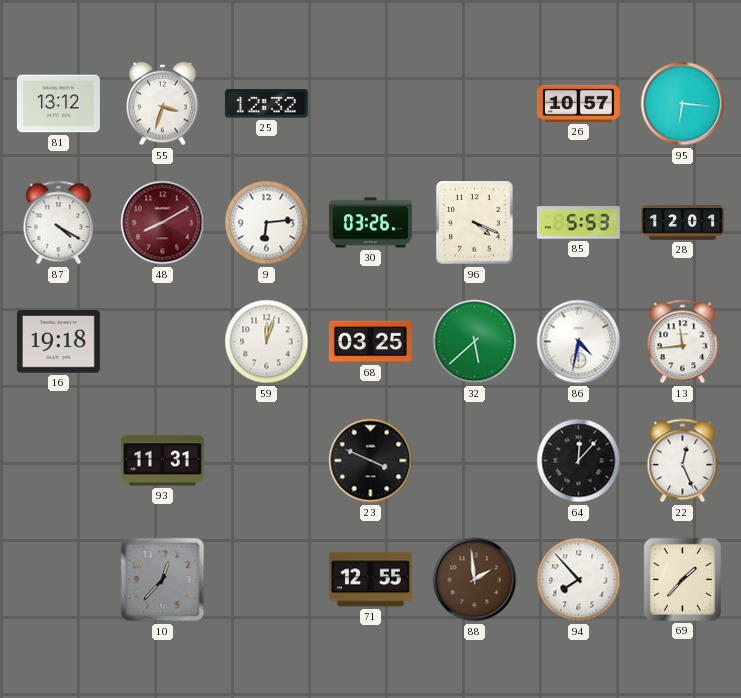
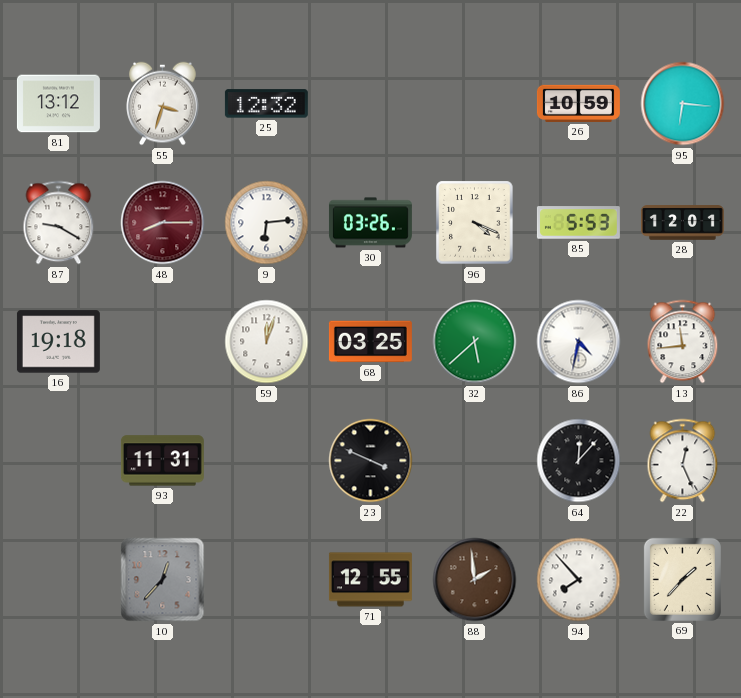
26: 10:57 -> 10:59 (578, 103)
87: 4:20 -> 9:20 (59, 223)
48: 8:10 -> 8:15 (163, 223)
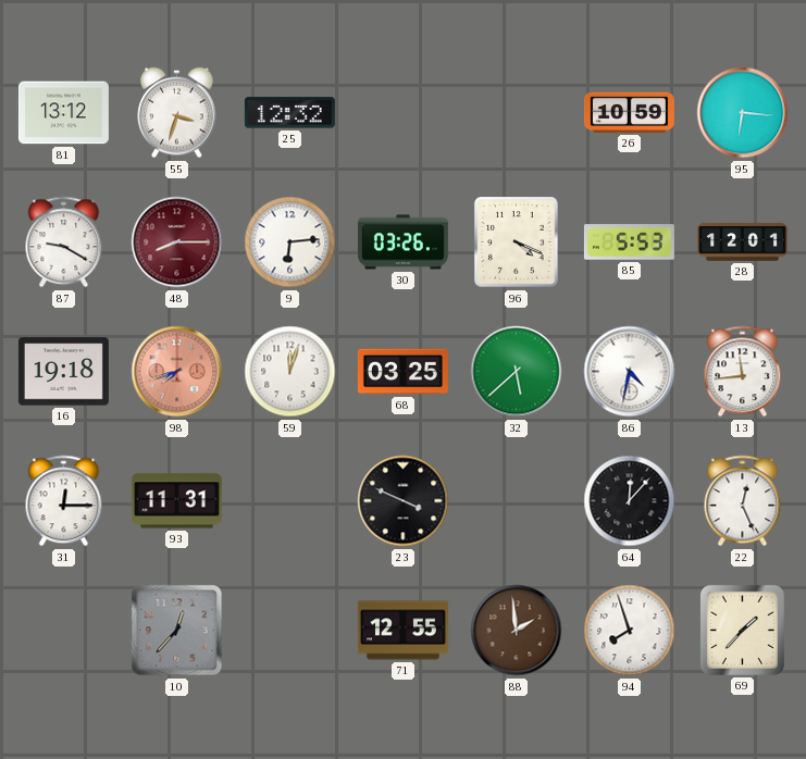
98: none -> 7:42 (177, 372)
31: none -> 12:15 (64, 501)
94: 7:53 -> 7:57 (630, 631)
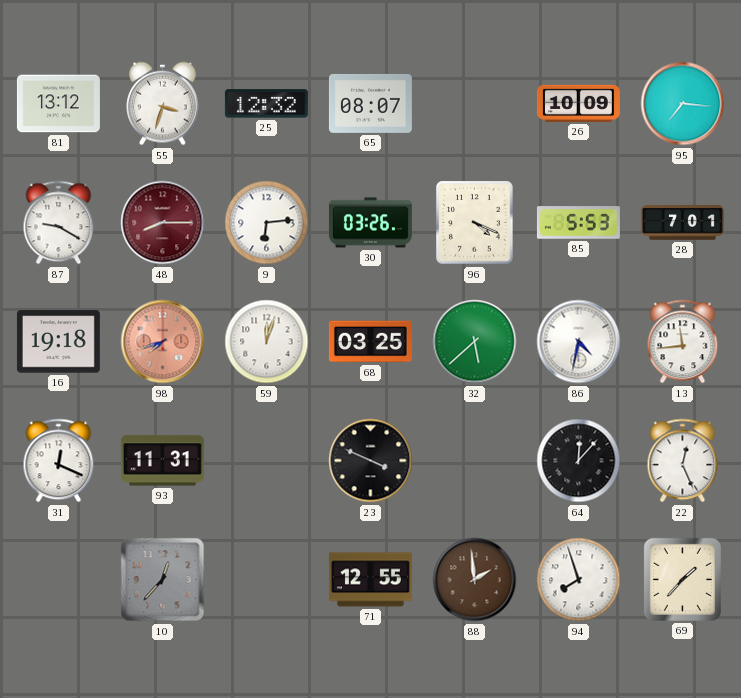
65: none -> 08:07 (370, 103)
26: 10:59 -> 10:09 (578, 103)
95: 6:16 -> 7:16 (683, 104)
28: 12:01 -> 7:01 (682, 223)
31: 12:15 -> 12:19 (59, 461)
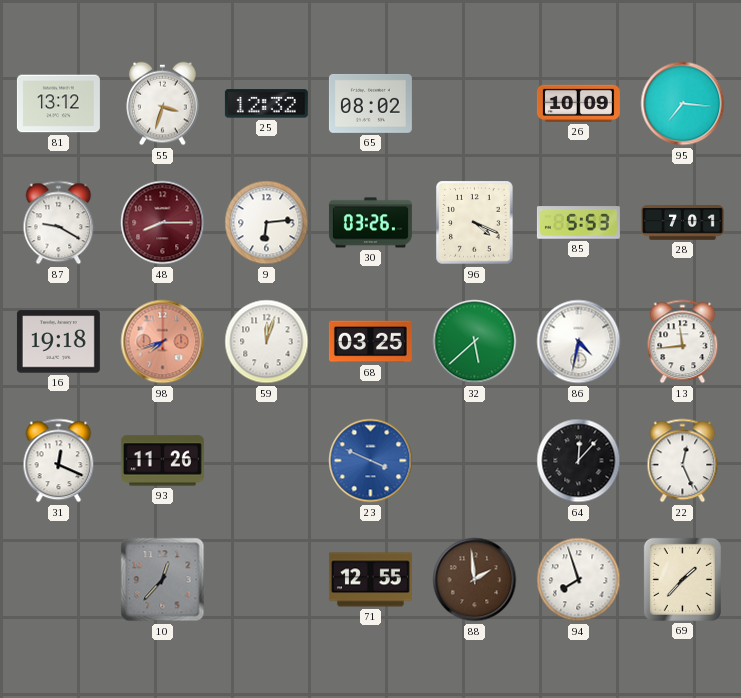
65: 08:07 -> 08:02 (370, 103)
93: 11:31 -> 11:26 (162, 461)
23 dial: black -> blue (371, 461)
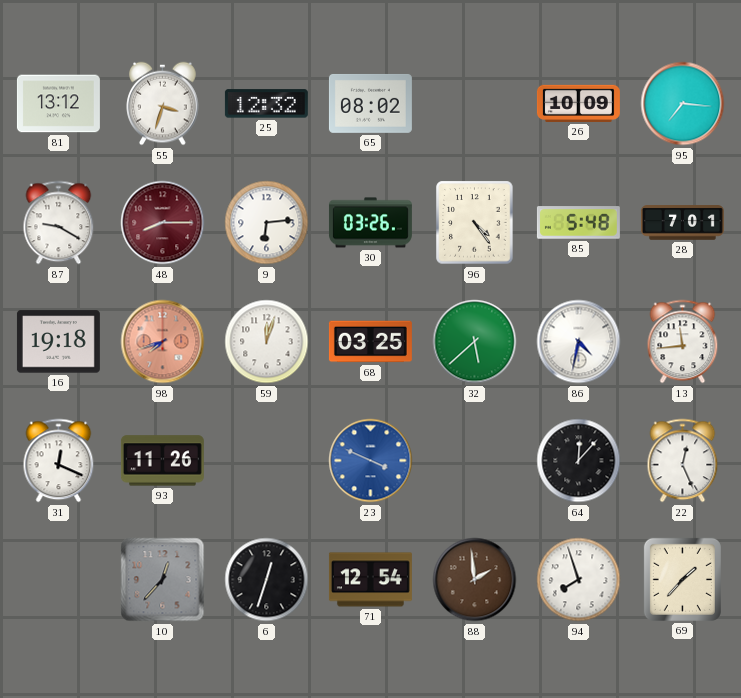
96: 4:19 -> 4:24 (475, 223)
85: 5:53 -> 5:48 (578, 223)
6: none -> 12:33 (267, 580)
71: 12:55 -> 12:54 (370, 580)
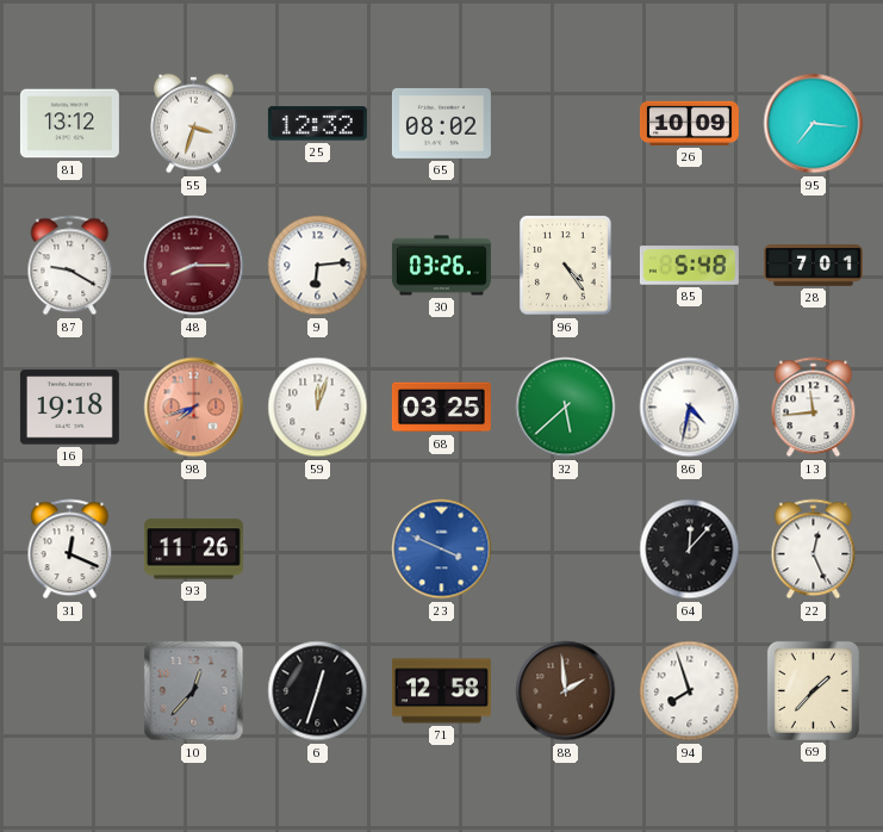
71: 12:54 -> 12:58 (441, 691)
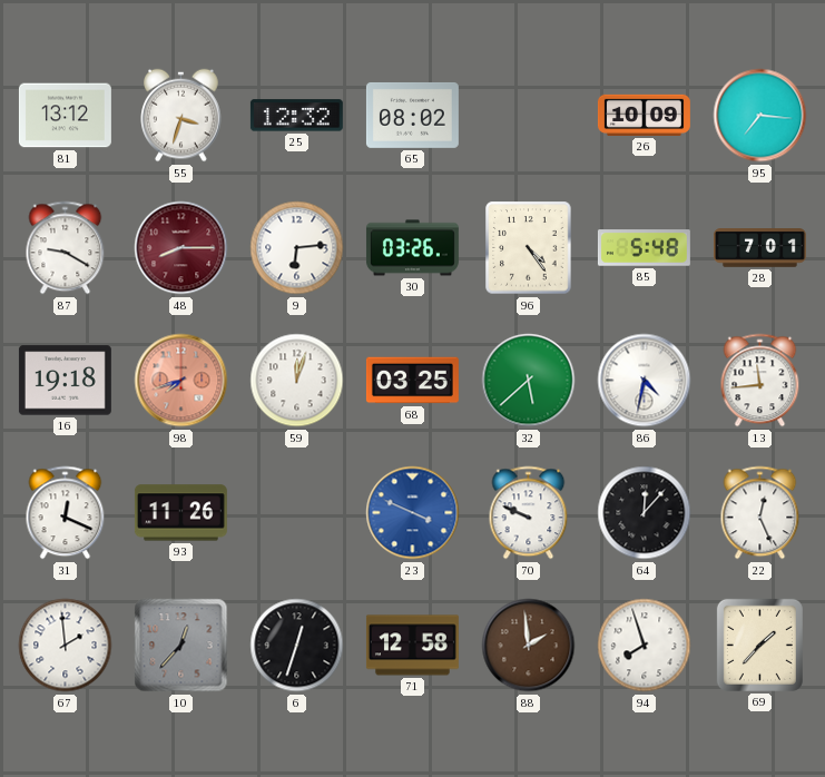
70: none -> 9:49 (529, 513)
67: none -> 1:59 (66, 646)
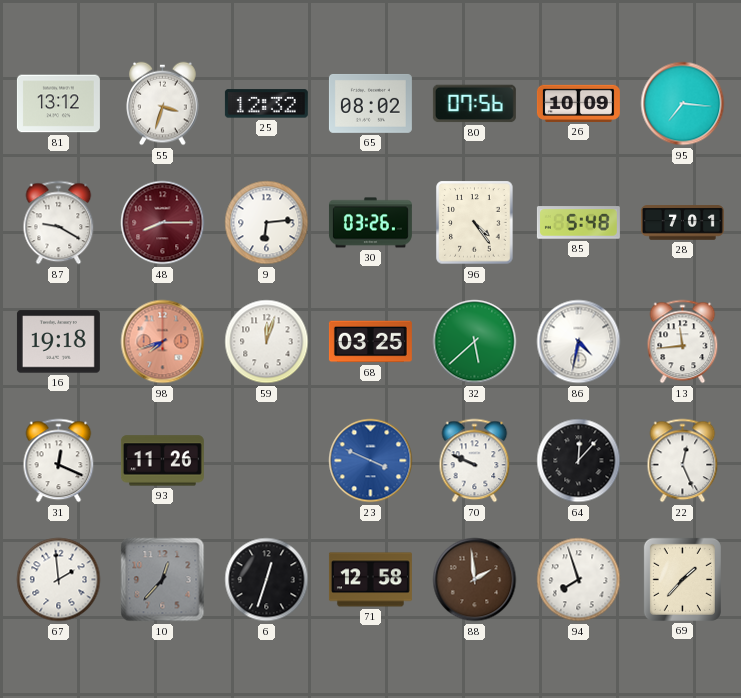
80: none -> 07:56 (474, 104)
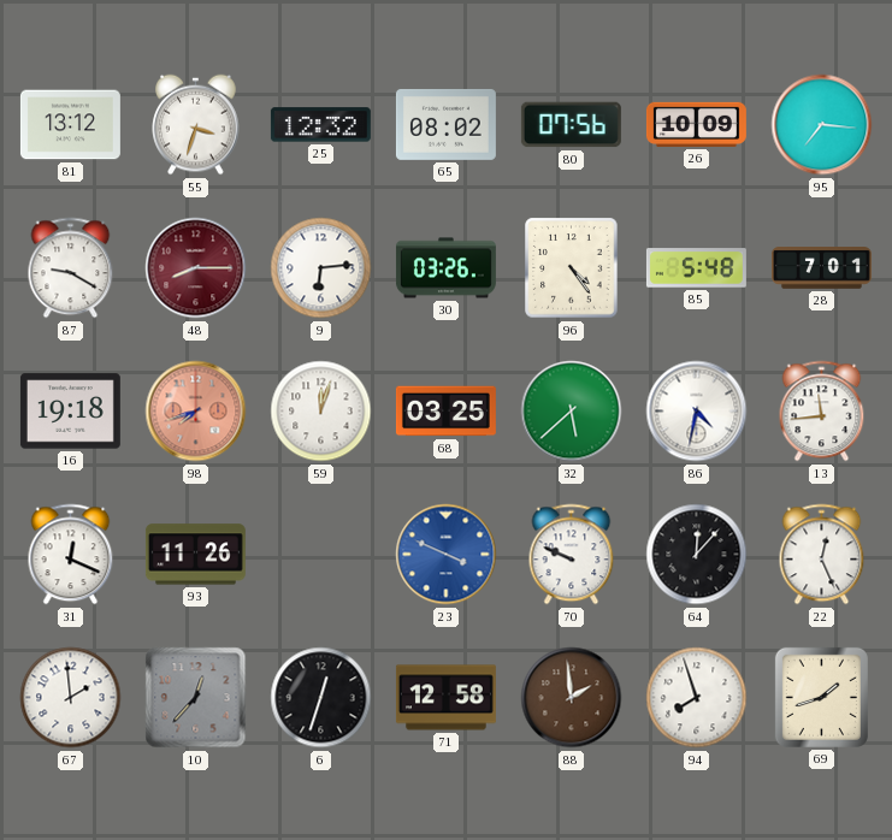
69: 1:37 -> 1:42 (821, 697)
